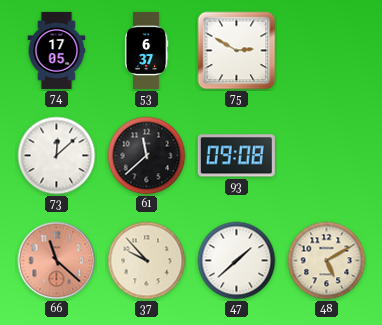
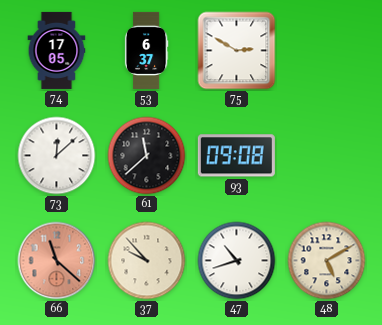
47: 1:38 -> 10:42 (237, 261)
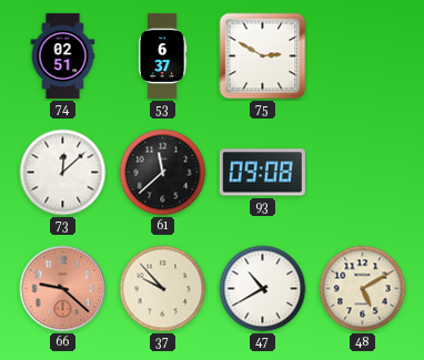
74: 17:05 -> 02:51 (63, 55)
66: 11:22 -> 9:22 (63, 289)
47: 10:42 -> 10:40 (263, 289)
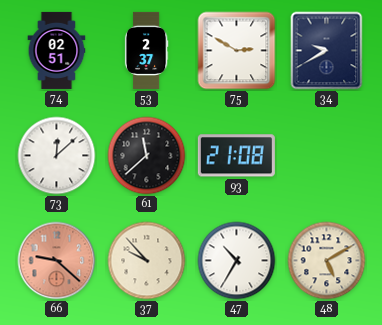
53: 6:37 -> 2:37 (146, 50)
34: none -> 9:40 (327, 51)
93: 09:08 -> 21:08 (236, 156)
47: 10:40 -> 10:35 (237, 261)
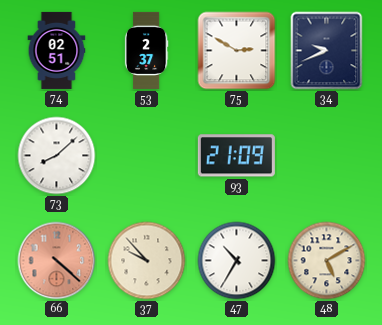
34: 9:40 -> 9:41 (327, 51)
73: 12:08 -> 8:08 (57, 156)
61: 11:38 -> none (147, 156)
93: 21:08 -> 21:09 (236, 156)
66: 9:22 -> 4:22 (57, 261)
